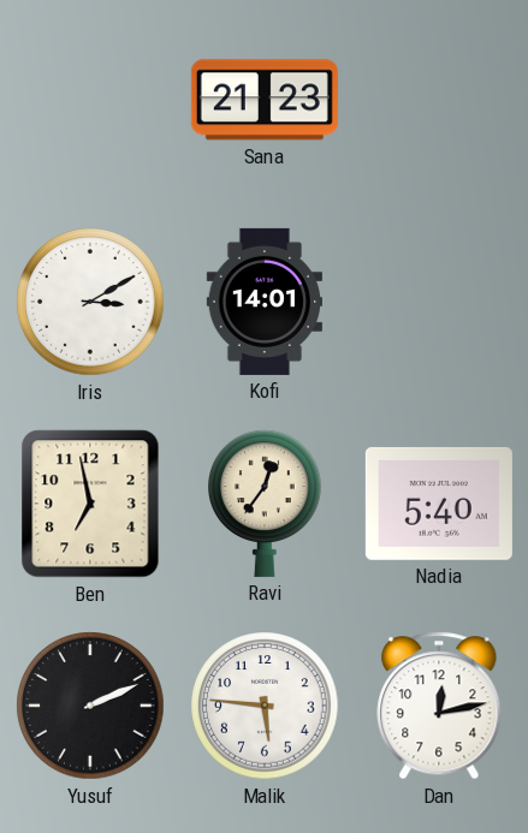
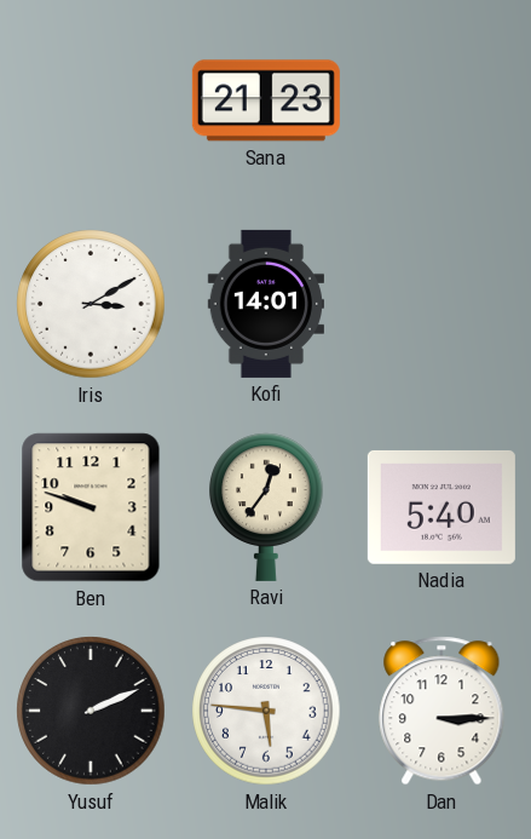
Ben: 6:58 -> 9:48 (91, 507)
Dan: 12:13 -> 3:15 (441, 711)
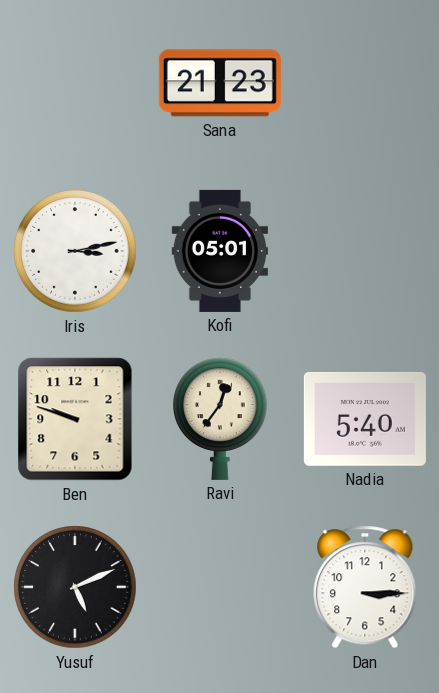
Iris: 3:10 -> 3:13 (75, 251)
Kofi: 14:01 -> 05:01 (219, 251)
Yusuf: 2:11 -> 5:11 (75, 587)
Malik: 5:46 -> none (266, 711)
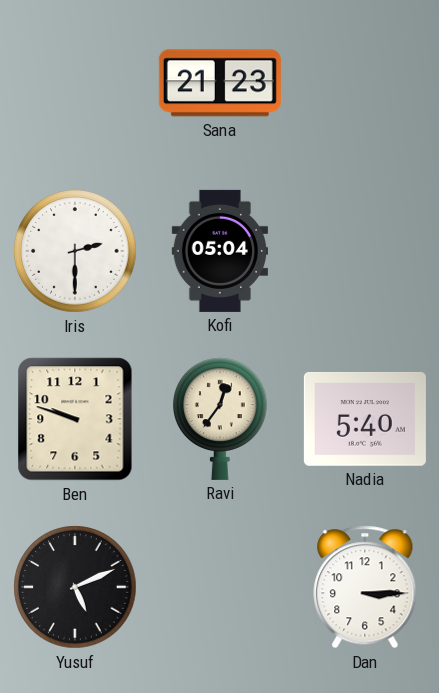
Iris: 3:13 -> 2:30 (75, 251)
Kofi: 05:01 -> 05:04 (219, 251)
